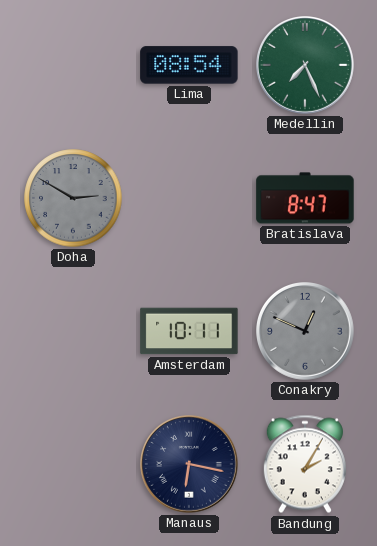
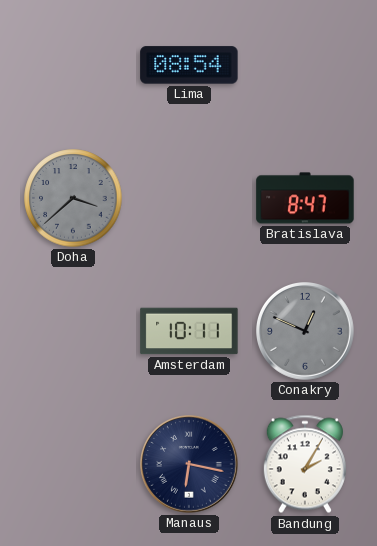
Medellin: 7:26 -> none (306, 66)
Doha: 2:50 -> 3:38 (73, 198)
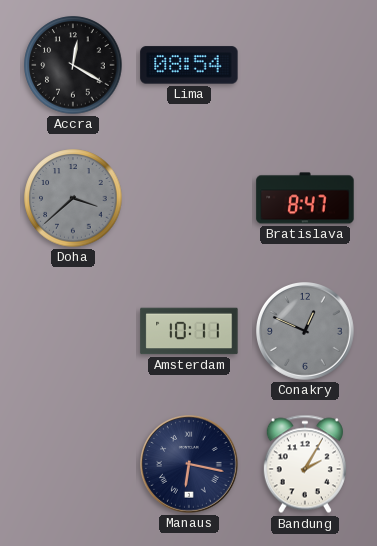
Accra: none -> 12:20 (73, 65)
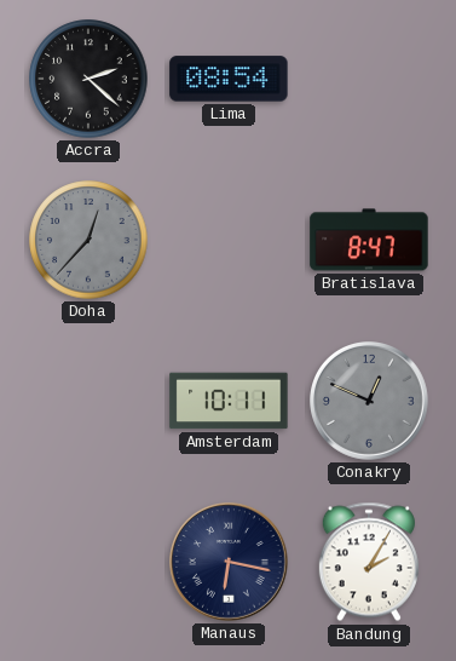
Accra: 12:20 -> 2:22 (88, 79)
Doha: 3:38 -> 12:37 (88, 240)
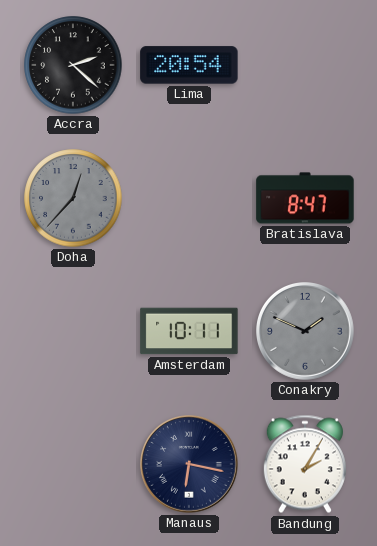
Lima: 08:54 -> 20:54 (189, 65)
Conakry: 12:49 -> 1:49 (306, 332)
